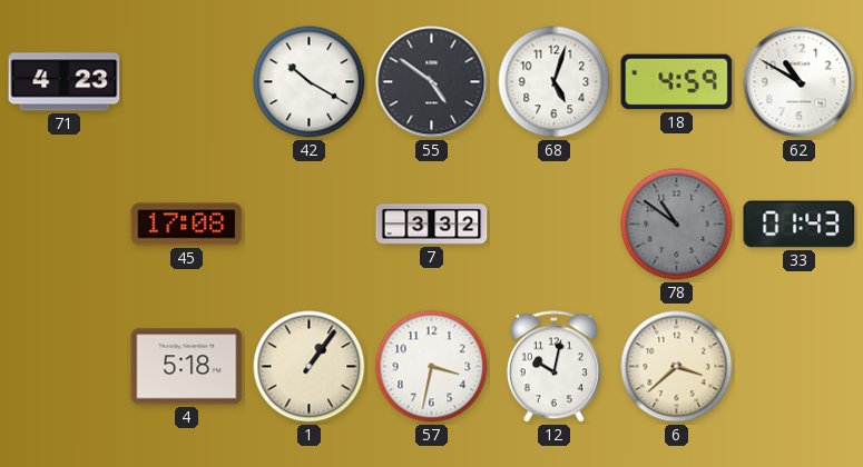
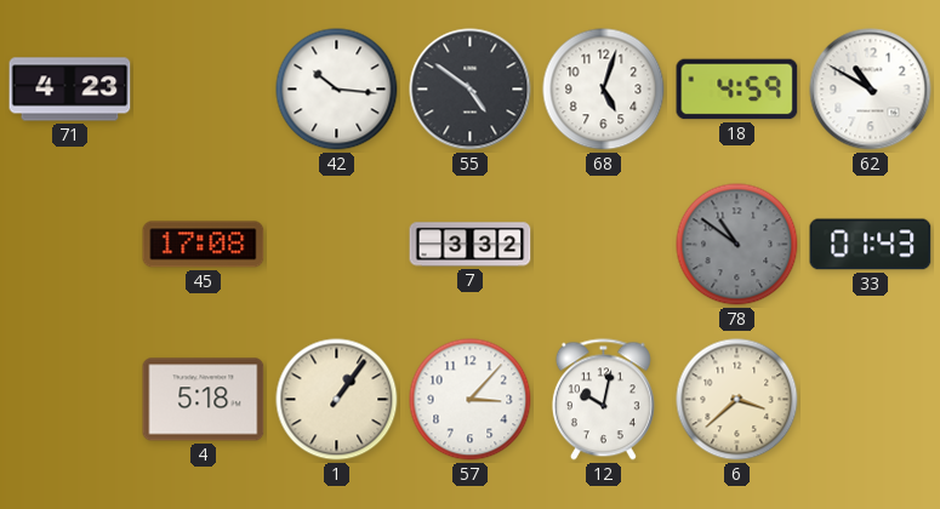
42: 10:20 -> 10:16 (337, 90)
57: 3:32 -> 3:07 (471, 400)
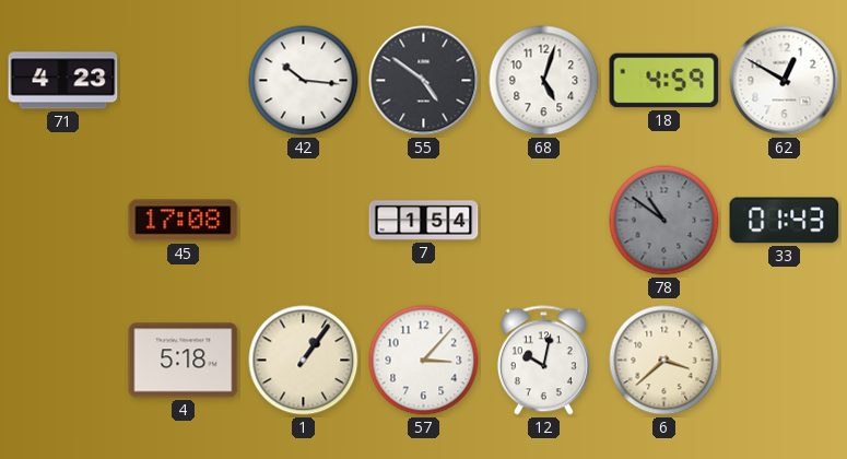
62: 10:50 -> 12:50 (785, 81)
7: 3:32 -> 1:54 (424, 221)
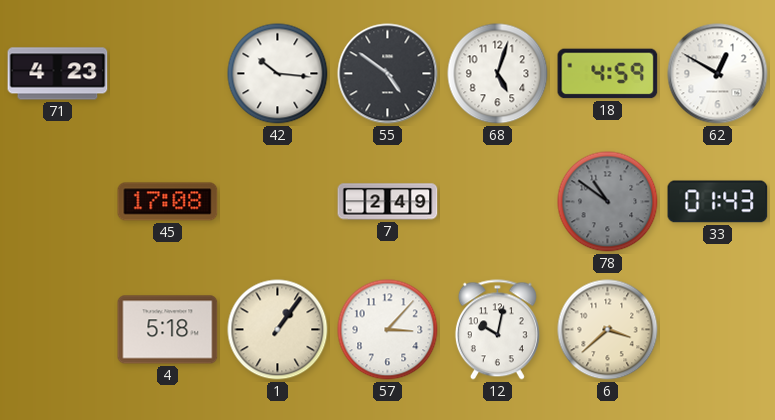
7: 1:54 -> 2:49 (388, 202)
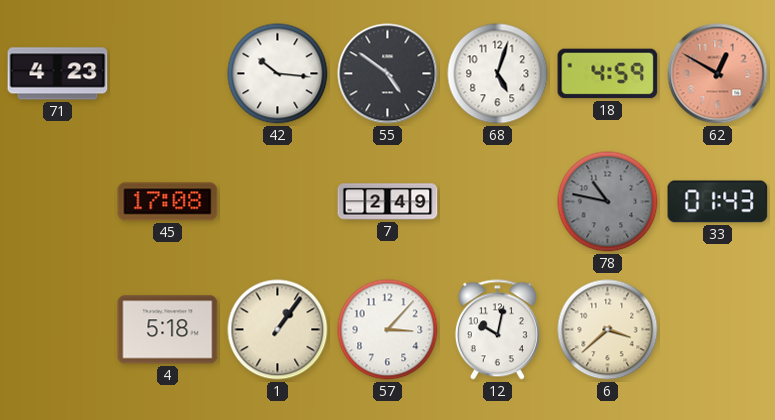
62 dial: white -> salmon (718, 74)
78: 10:51 -> 10:47 (608, 202)
